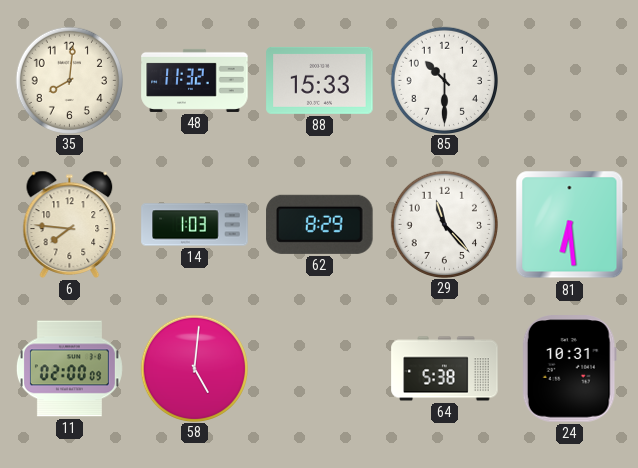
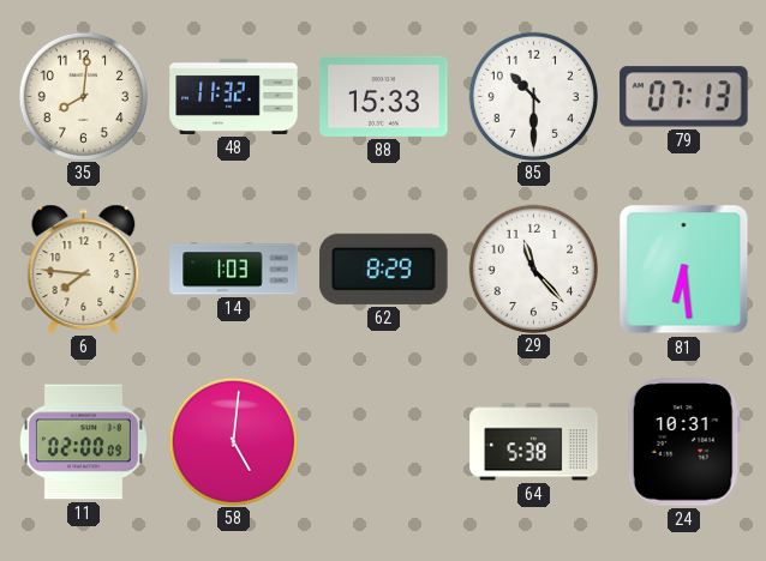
79: none -> 07:13 (684, 97)
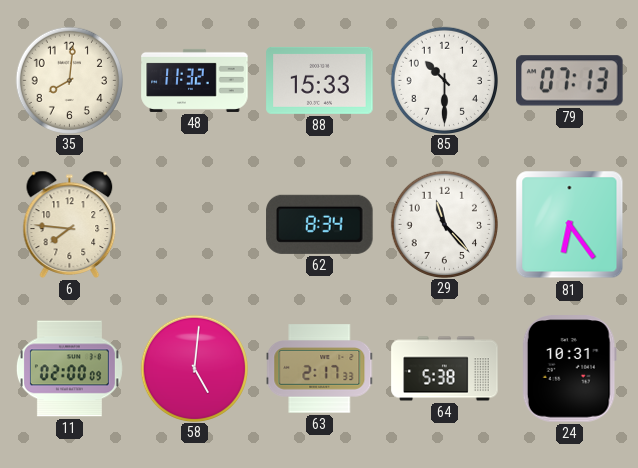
14: 1:03 -> none (234, 270)
62: 8:29 -> 8:34 (320, 224)
81: 6:29 -> 6:24 (570, 225)
63: none -> 2:17 (320, 369)
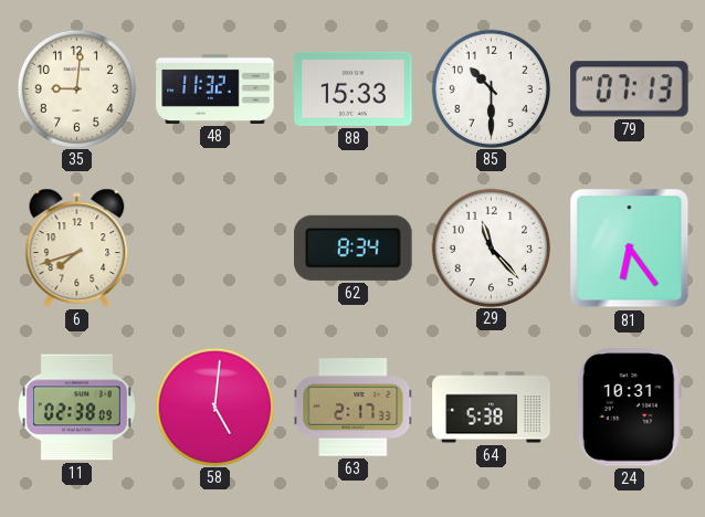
35: 8:01 -> 9:01 (76, 88)
6: 7:46 -> 7:42 (77, 247)
11: 02:00 -> 02:38 (76, 408)
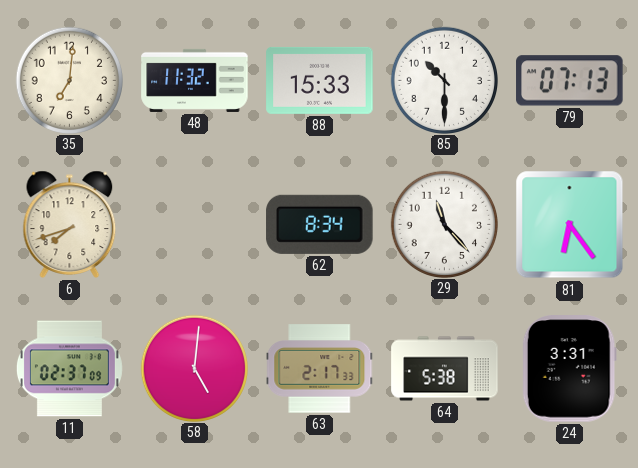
35: 9:01 -> 7:01 (69, 80)
11: 02:38 -> 02:37 (69, 369)
24: 10:31 -> 3:31 (569, 369)
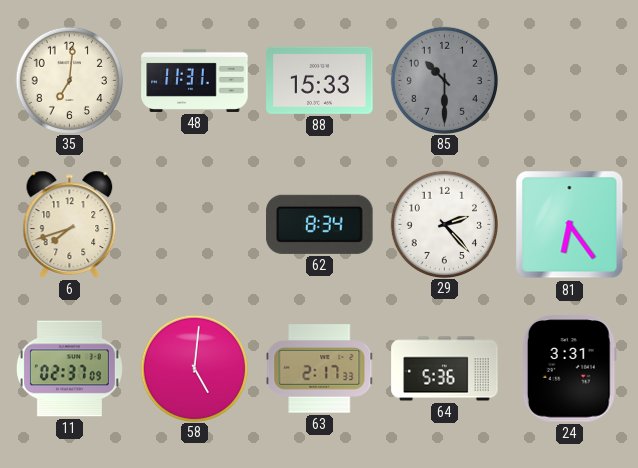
48: 11:32 -> 11:31 (195, 80)
85 dial: white -> grey (444, 80)
79: 07:13 -> none (570, 81)
29: 11:23 -> 2:23 (444, 224)
64: 5:38 -> 5:36 (445, 369)
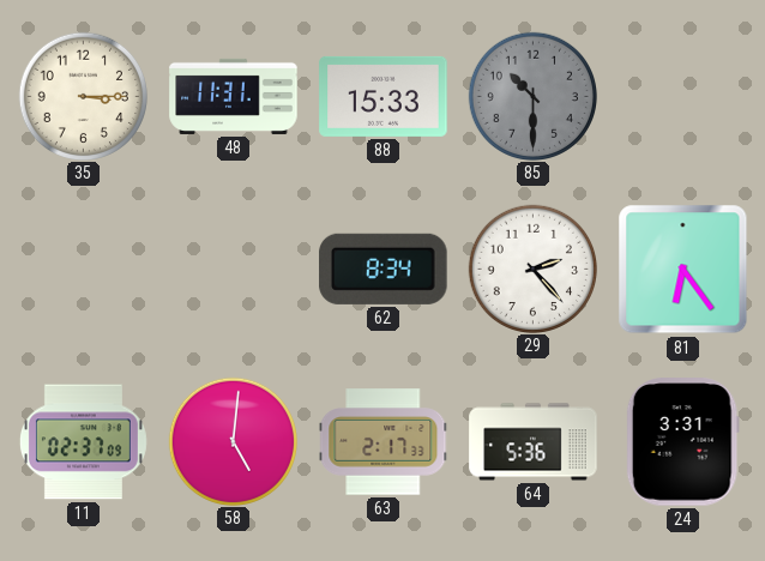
35: 7:01 -> 3:15 (83, 96)
6: 7:42 -> none (70, 224)
